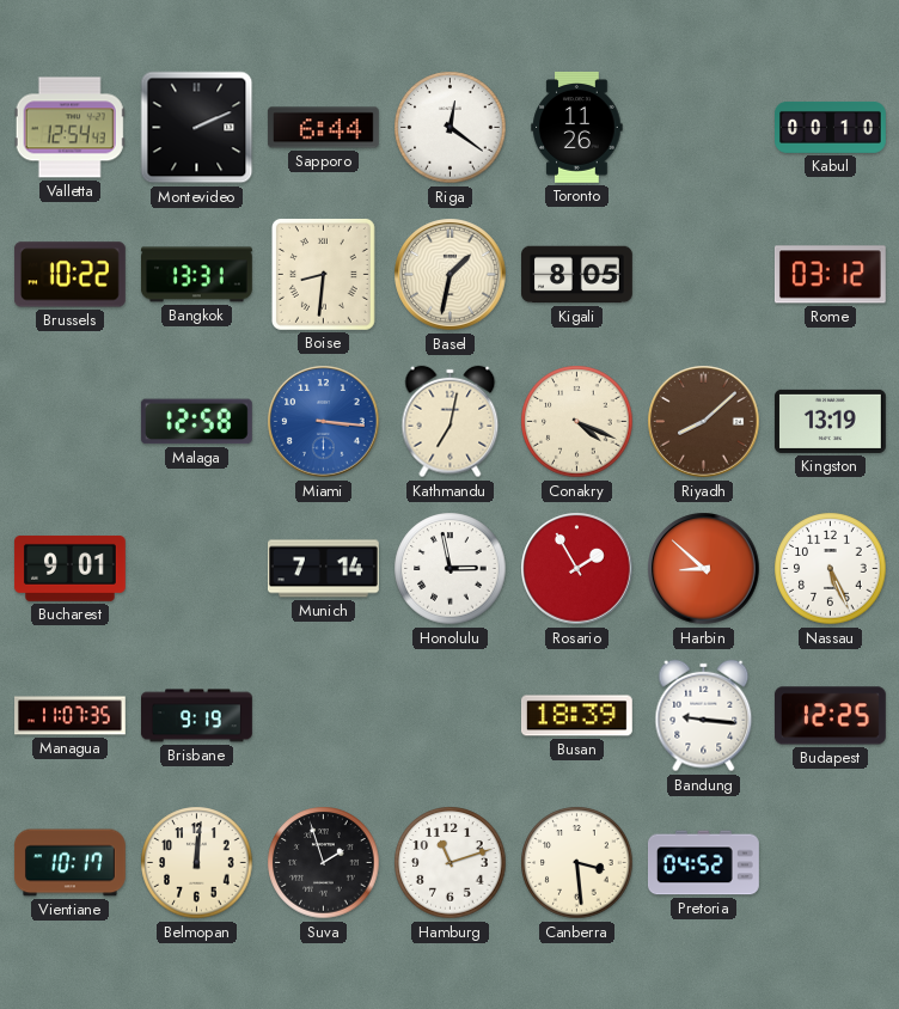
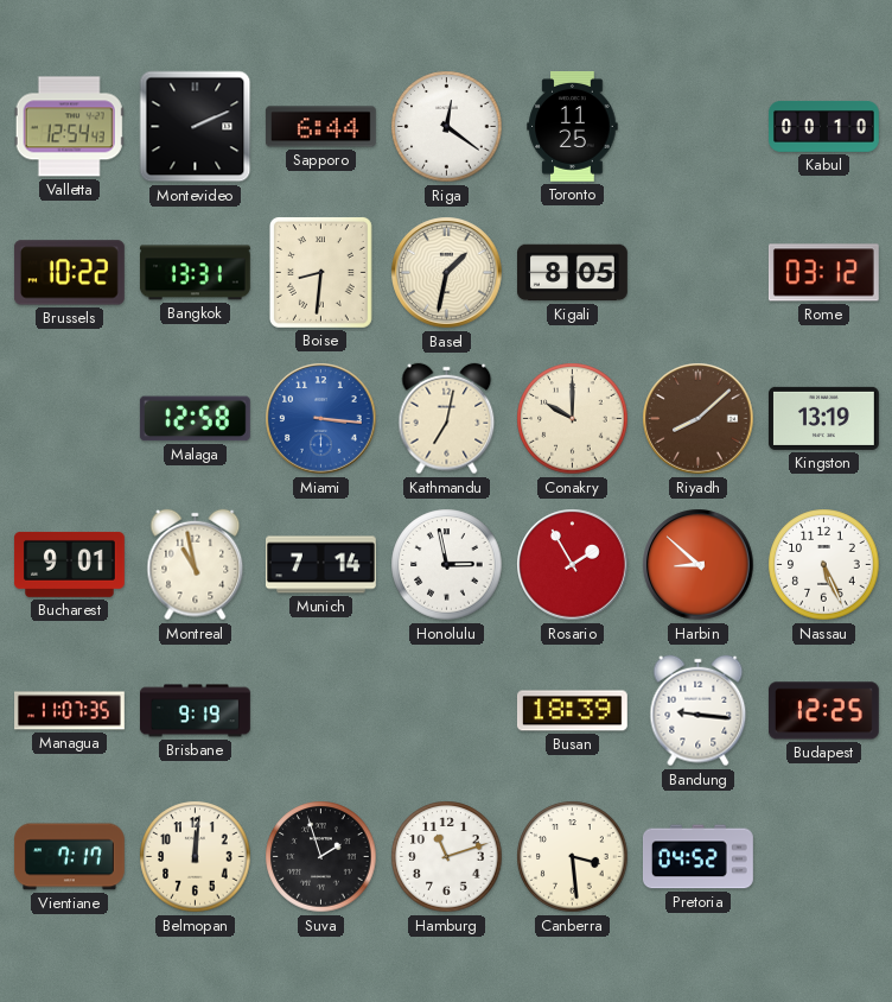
Toronto: 11:26 -> 11:25 (573, 126)
Conakry: 4:19 -> 10:00 (573, 419)
Montreal: none -> 10:58 (196, 565)
Vientiane: 10:17 -> 7:17 (70, 857)
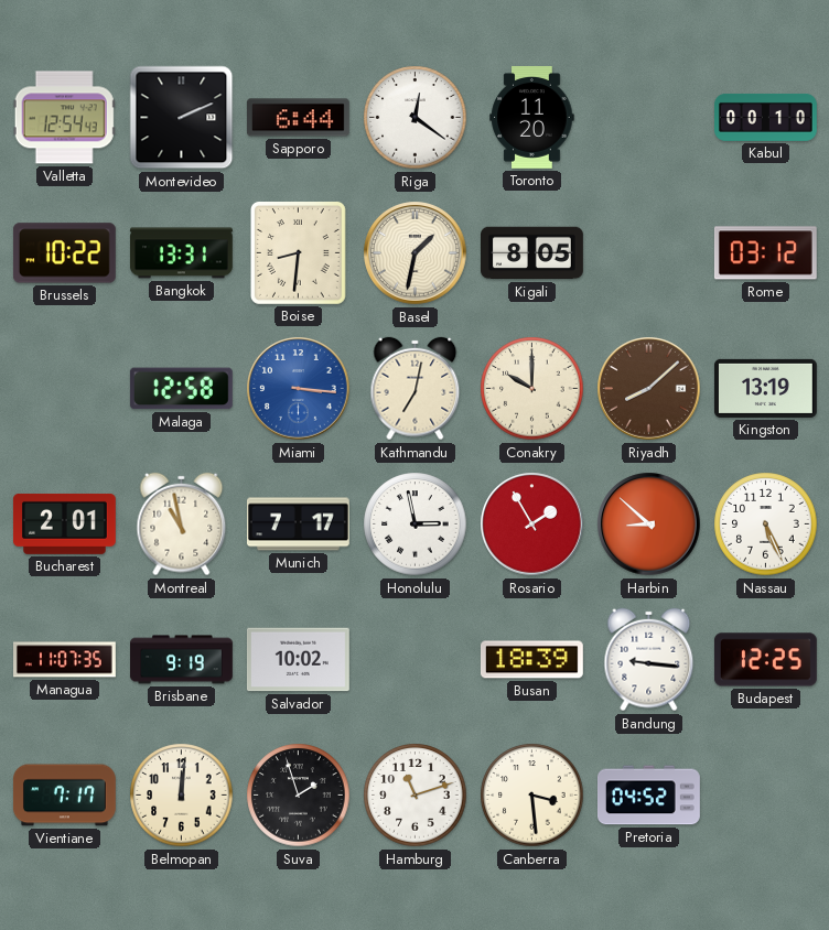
Toronto: 11:25 -> 11:20 (532, 117)
Bucharest: 9:01 -> 2:01 (64, 523)
Munich: 7:14 -> 7:17 (299, 525)
Salvador: none -> 10:02 (298, 660)
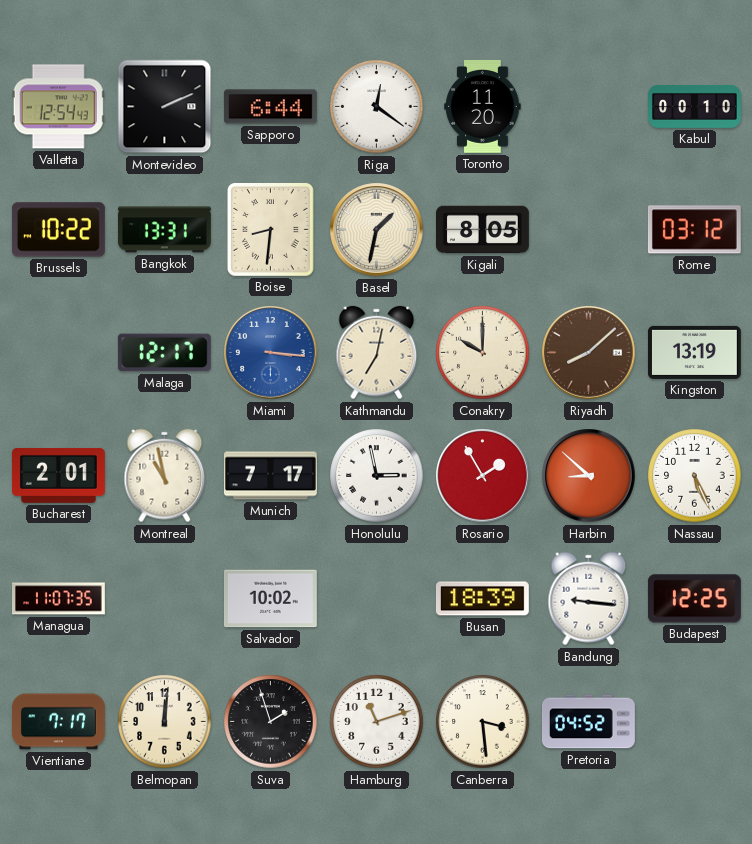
Malaga: 12:58 -> 12:17 (164, 353)
Brisbane: 9:19 -> none (182, 660)
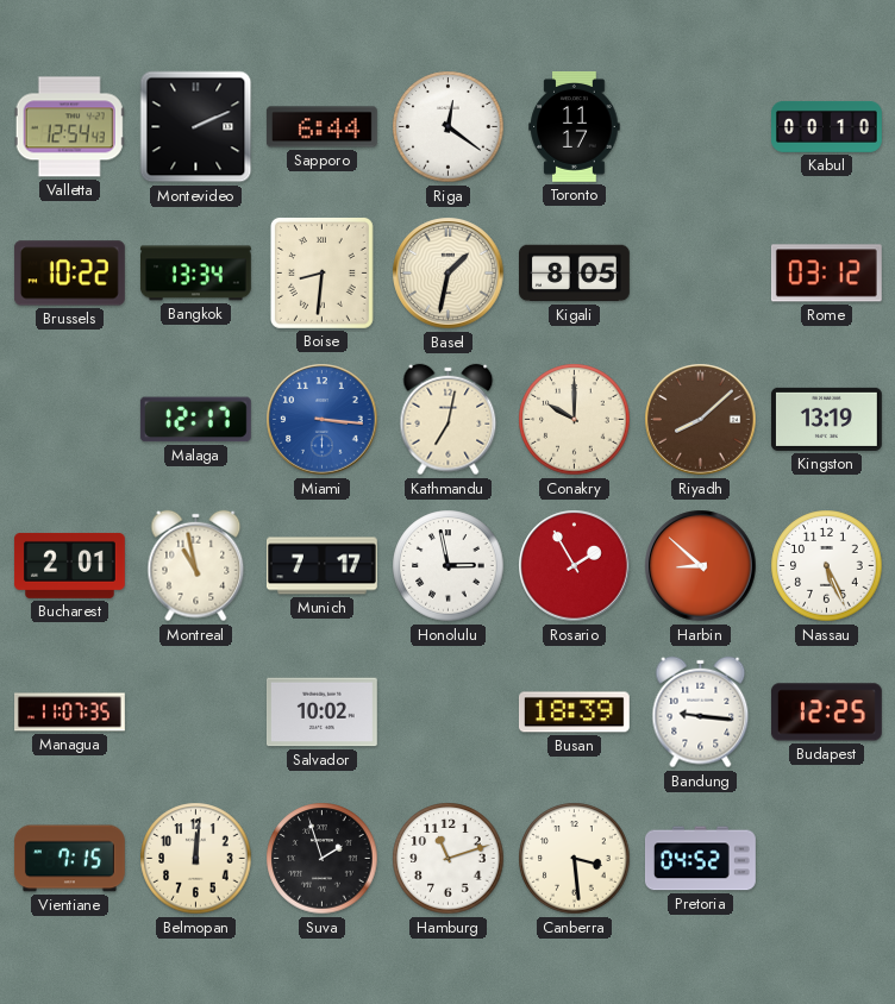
Toronto: 11:20 -> 11:17 (575, 126)
Bangkok: 13:31 -> 13:34 (195, 274)
Vientiane: 7:17 -> 7:15 (70, 859)
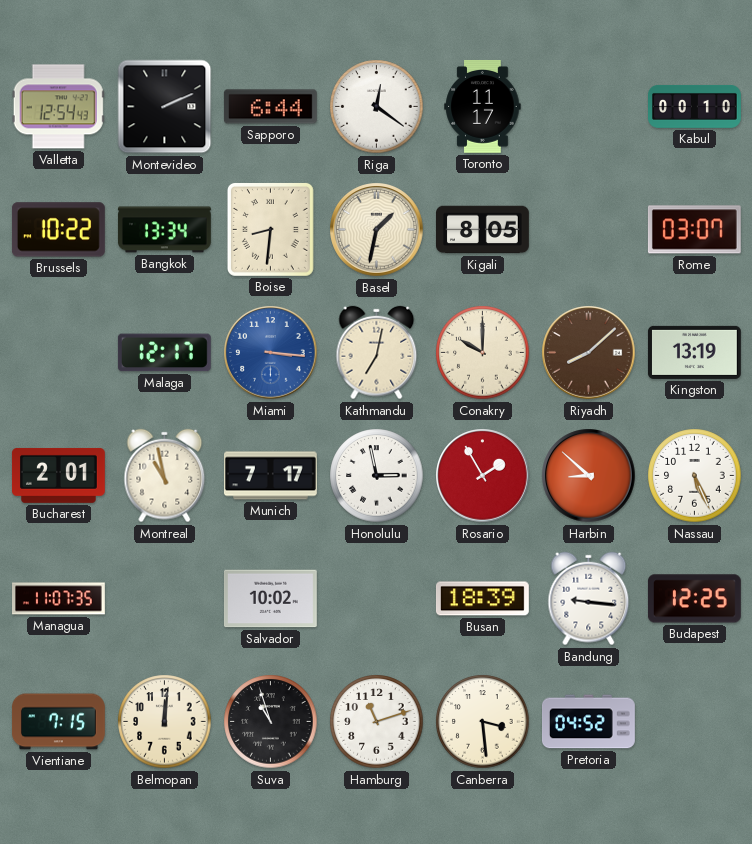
Rome: 03:12 -> 03:07 (694, 230)
Suva: 1:57 -> 10:57 (271, 722)
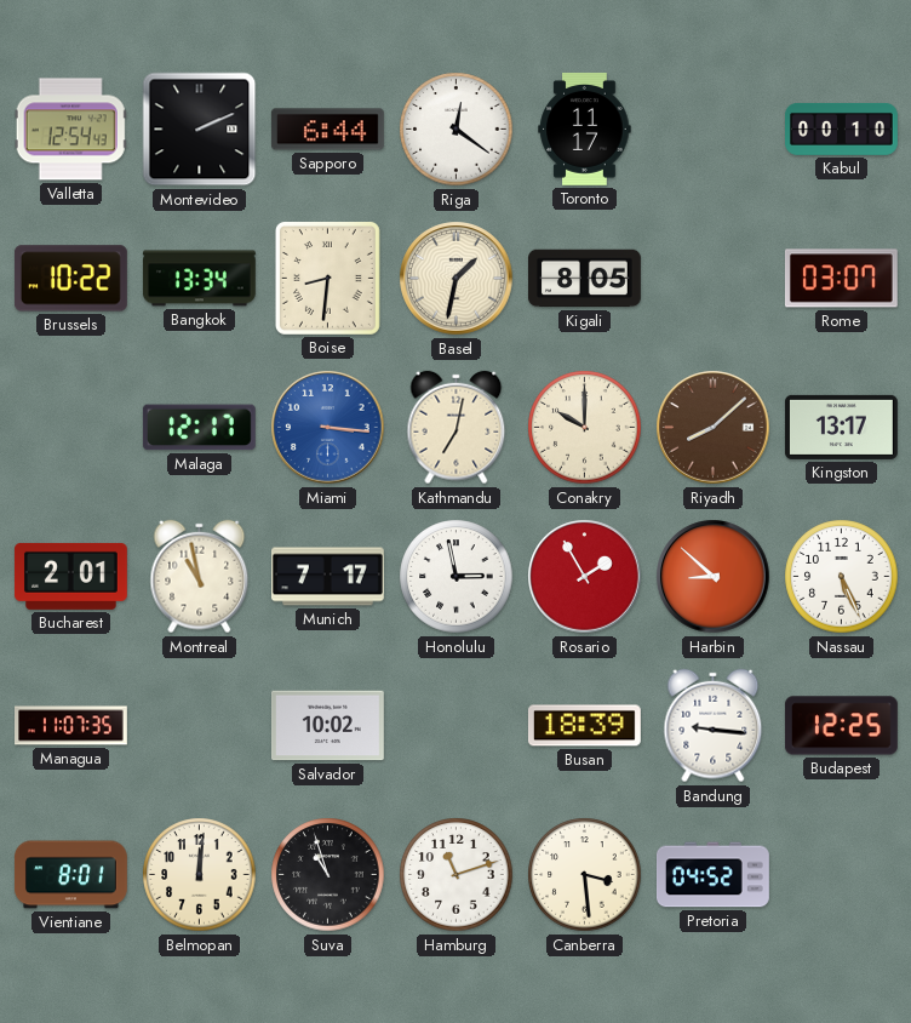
Kingston: 13:19 -> 13:17 (841, 427)
Vientiane: 7:15 -> 8:01 (71, 875)
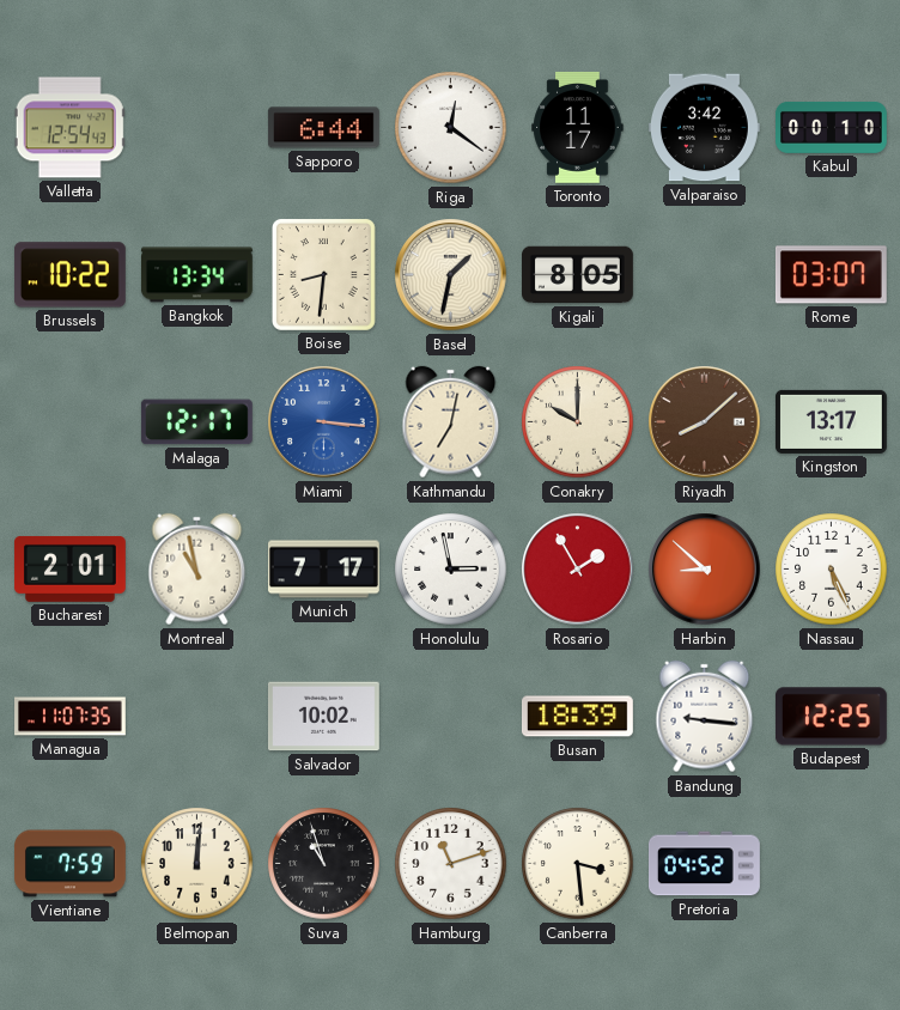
Montevideo: 2:11 -> none (200, 130)
Valparaiso: none -> 3:42 (704, 128)
Vientiane: 8:01 -> 7:59 (71, 864)
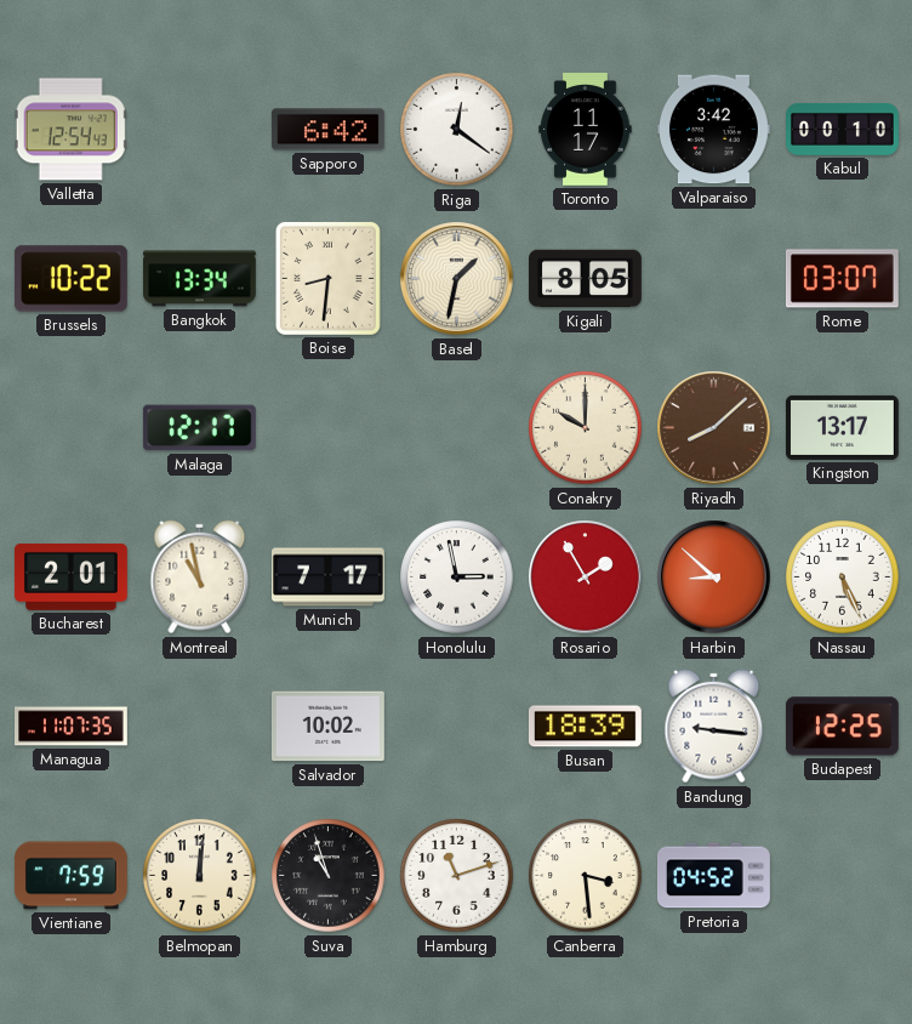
Sapporo: 6:44 -> 6:42 (327, 130)
Miami: 3:16 -> none (324, 422)
Kathmandu: 7:02 -> none (451, 422)
